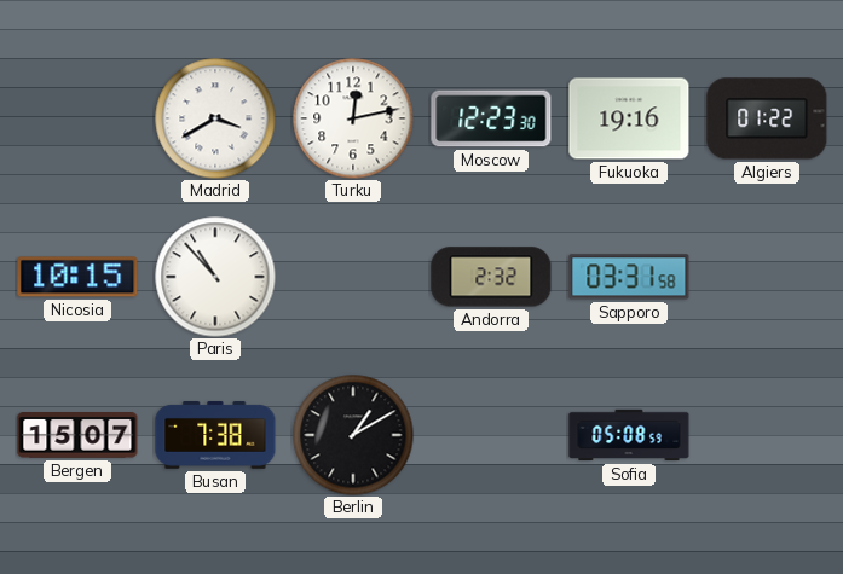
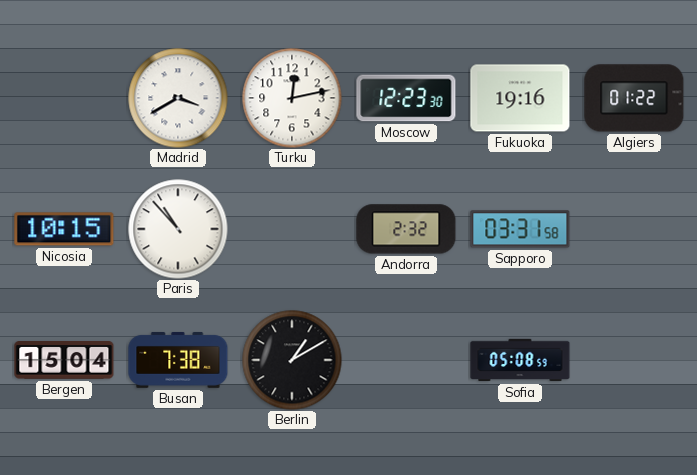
Bergen: 15:07 -> 15:04 (64, 361)
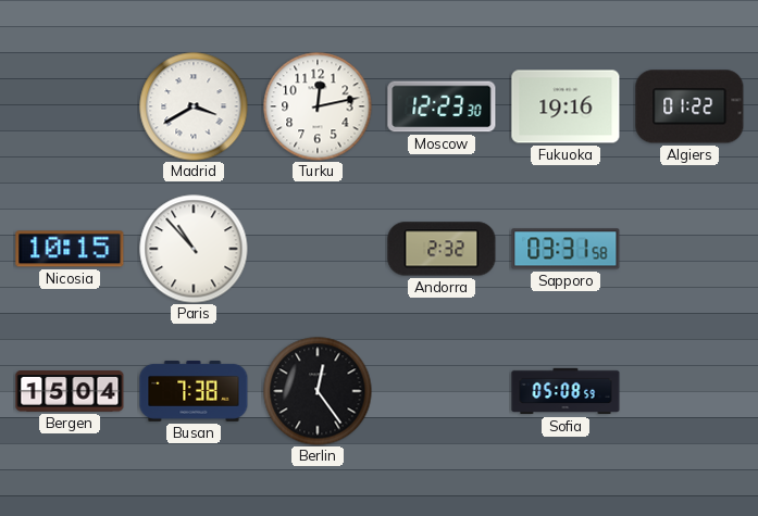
Berlin: 1:10 -> 12:24 (318, 391)
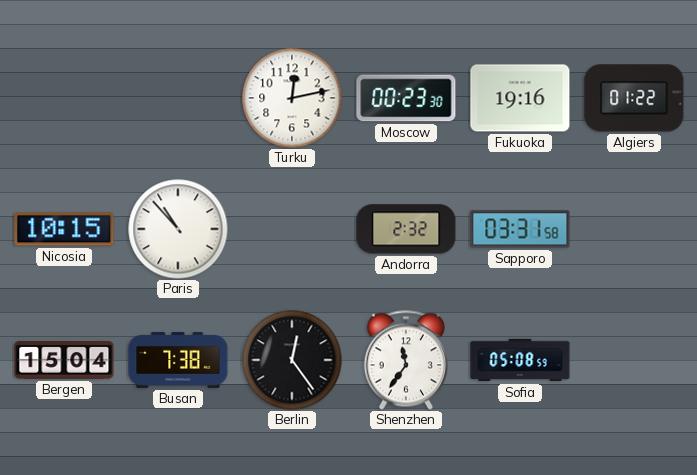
Madrid: 3:40 -> none (194, 106)
Moscow: 12:23 -> 00:23 (406, 98)
Shenzhen: none -> 11:36 (406, 360)
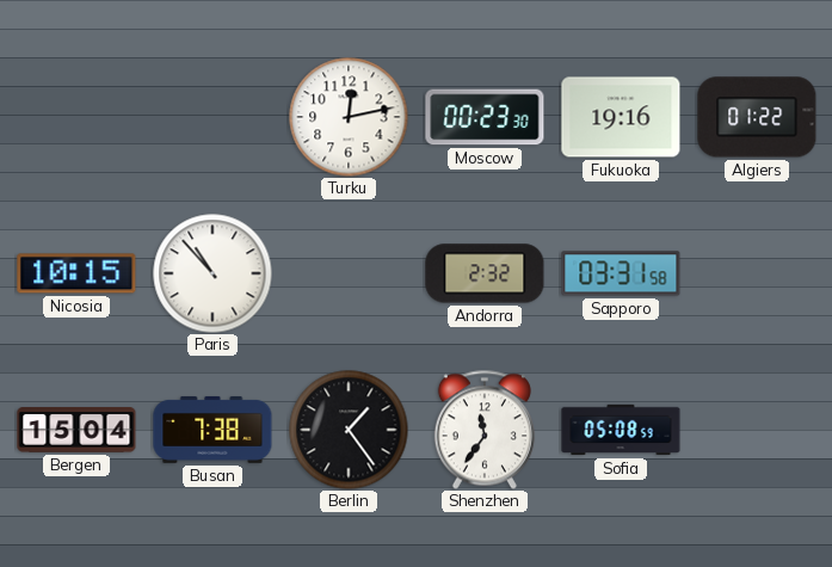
Berlin: 12:24 -> 1:24 (349, 430)
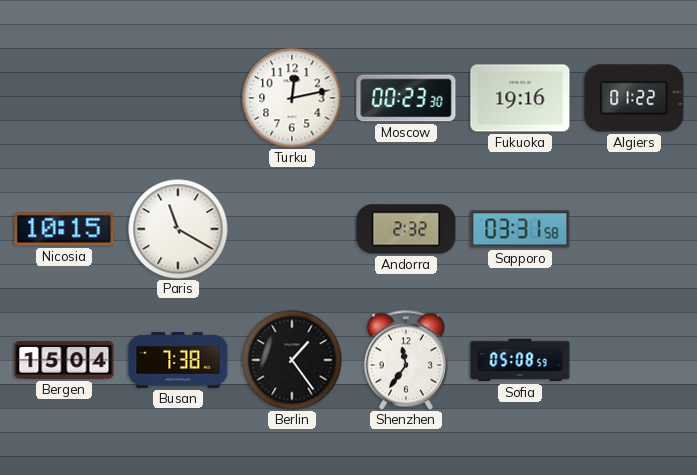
Paris: 10:53 -> 11:20 (178, 229)
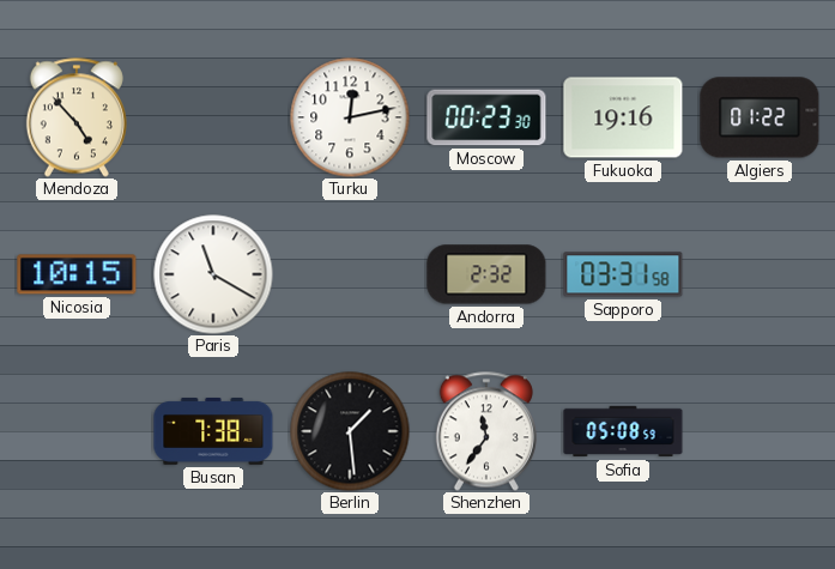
Mendoza: none -> 4:53 (77, 117)
Bergen: 15:04 -> none (64, 361)
Berlin: 1:24 -> 1:29 (350, 431)
